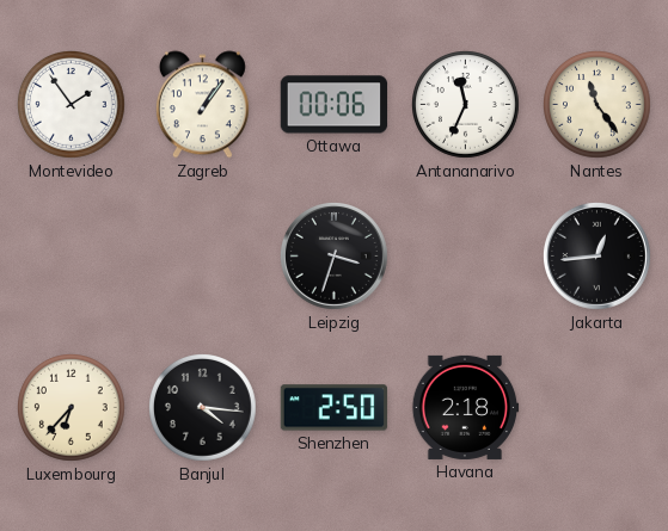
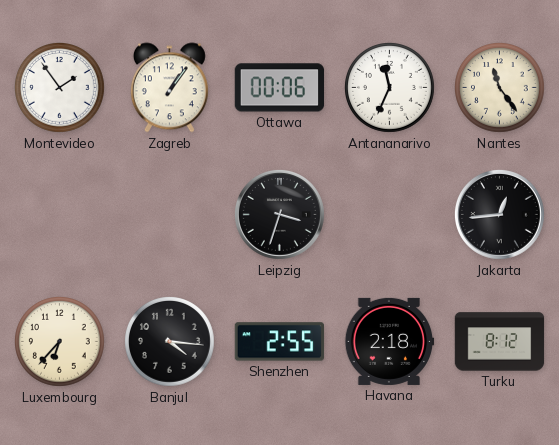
Shenzhen: 2:50 -> 2:55 (280, 342)
Turku: none -> 8:12 (500, 342)
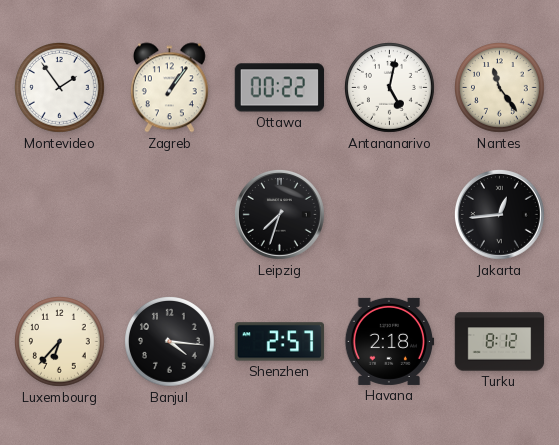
Ottawa: 00:06 -> 00:22 (280, 88)
Antananarivo: 11:34 -> 5:02 (390, 88)
Leipzig: 3:33 -> 7:33 (280, 215)
Shenzhen: 2:55 -> 2:57 (280, 342)
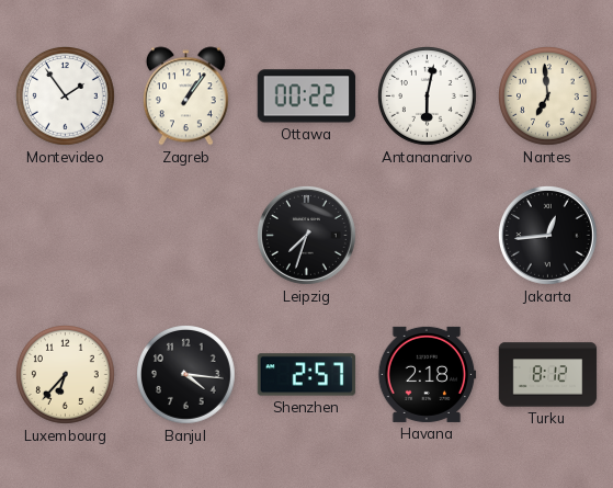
Antananarivo: 5:02 -> 6:02 (428, 97)
Nantes: 11:24 -> 6:59 (548, 97)
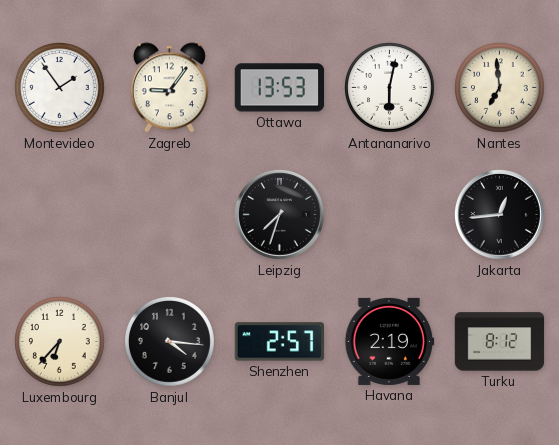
Zagreb: 1:06 -> 9:06 (169, 88)
Ottawa: 00:22 -> 13:53 (280, 88)
Havana: 2:18 -> 2:19 (389, 341)
